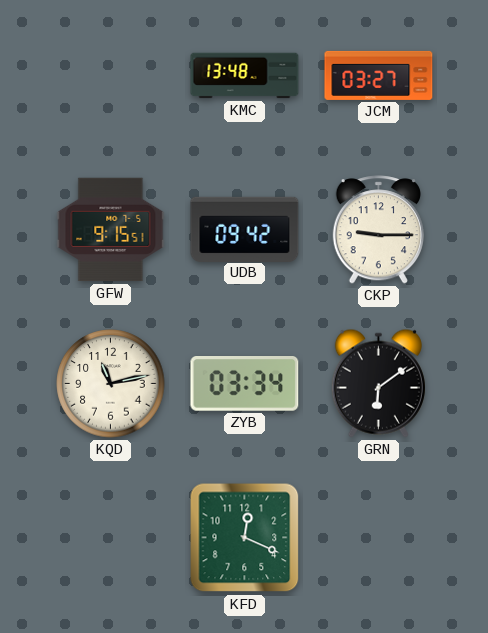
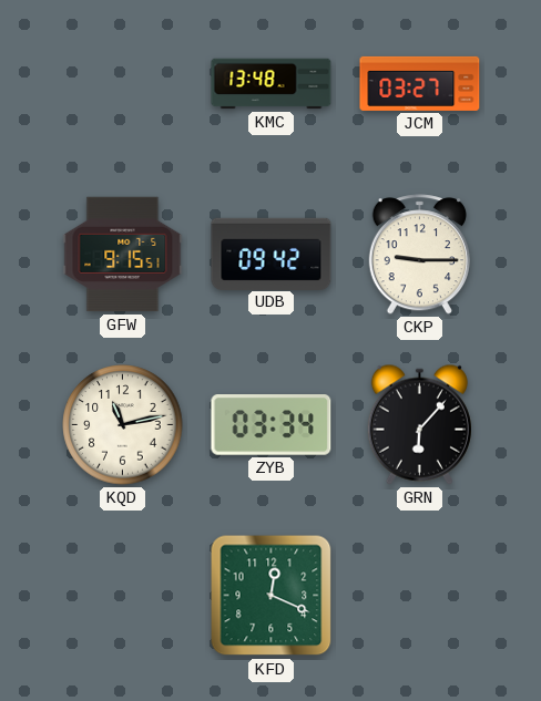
GRN: 6:09 -> 6:07 (419, 424)
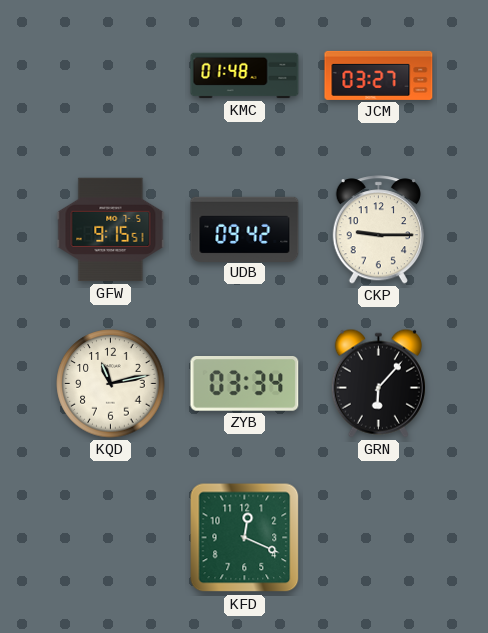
KMC: 13:48 -> 01:48 (245, 76)
